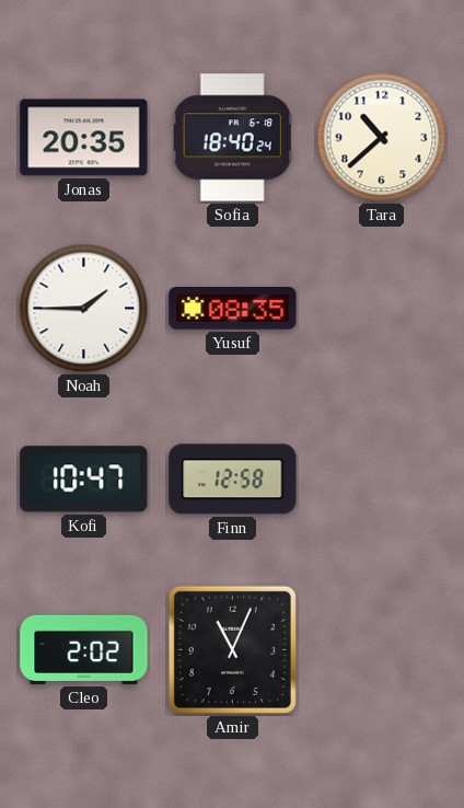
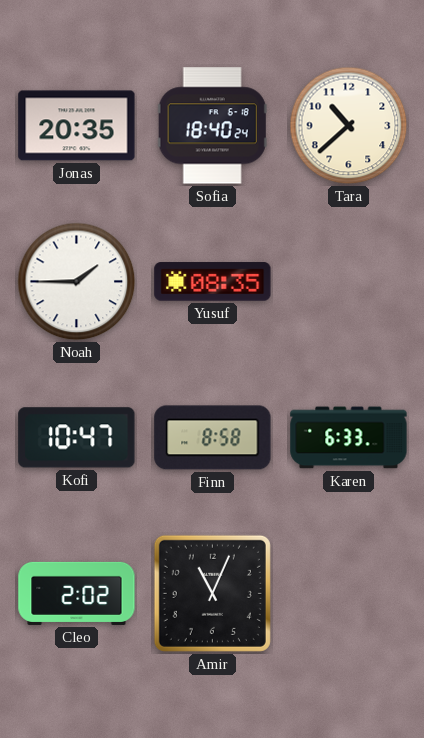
Finn: 12:58 -> 8:58 (213, 438)
Karen: none -> 6:33 (349, 438)
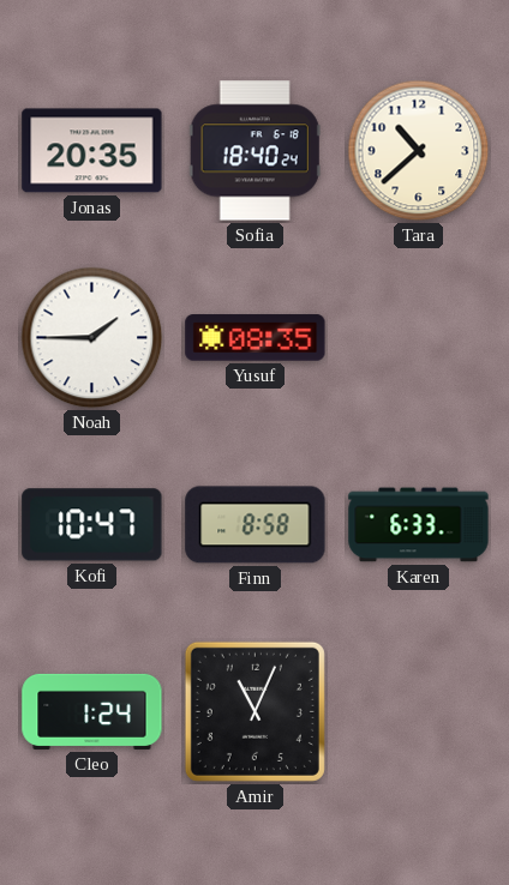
Cleo: 2:02 -> 1:24 (92, 711)
